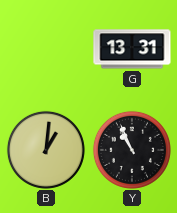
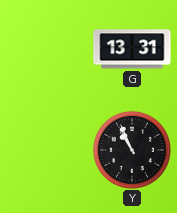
B: 1:01 -> none (46, 150)
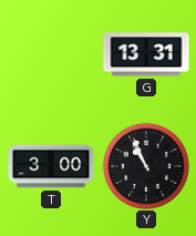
T: none -> 3:00 (51, 166)
